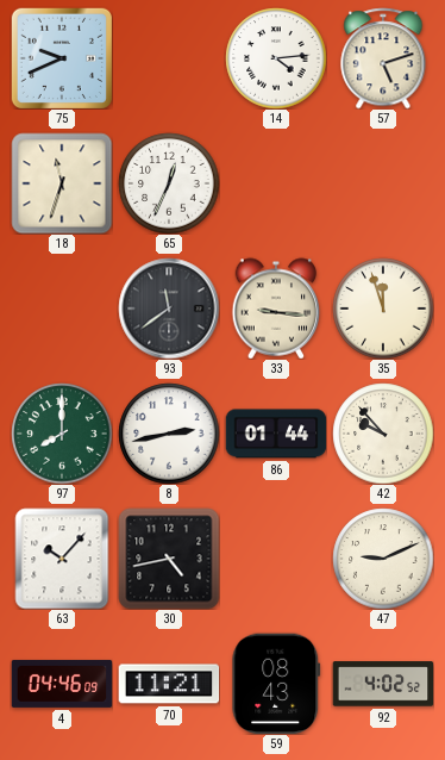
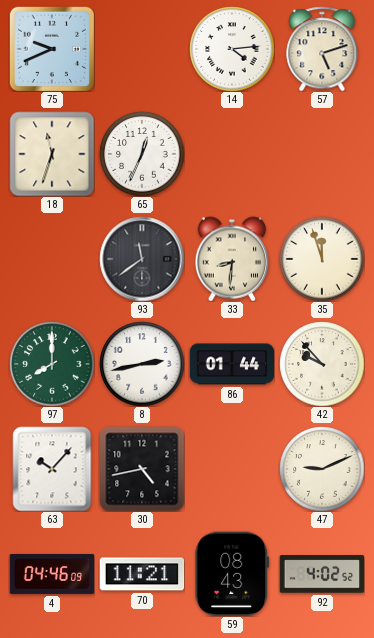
33: 9:16 -> 8:31 (232, 259)
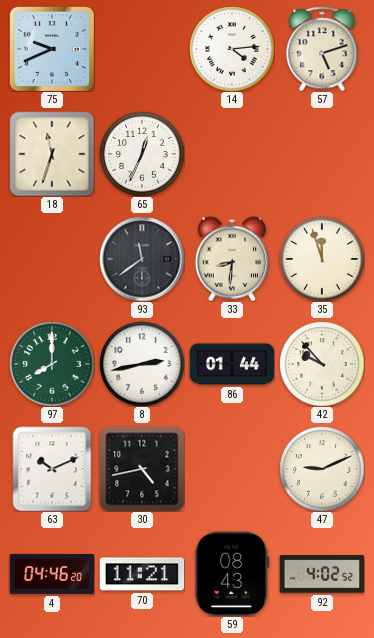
63: 10:07 -> 10:11 (52, 469)
4: 04:46:09 -> 04:46:20 (52, 574)
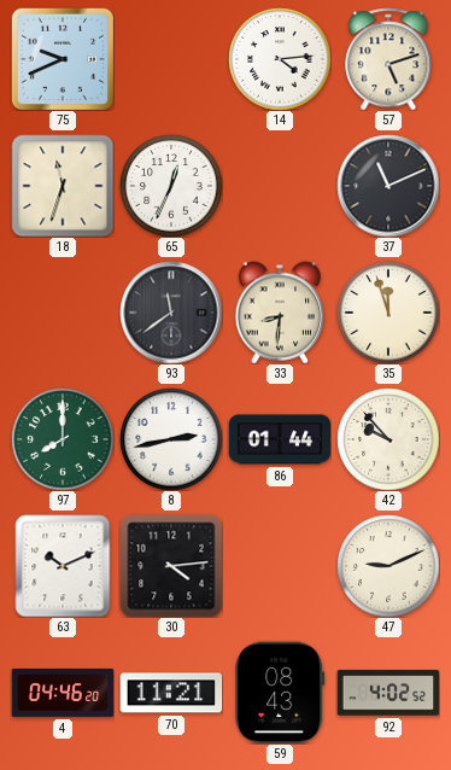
37: none -> 11:11 (388, 186)
30: 4:43 -> 4:14 (171, 566)
